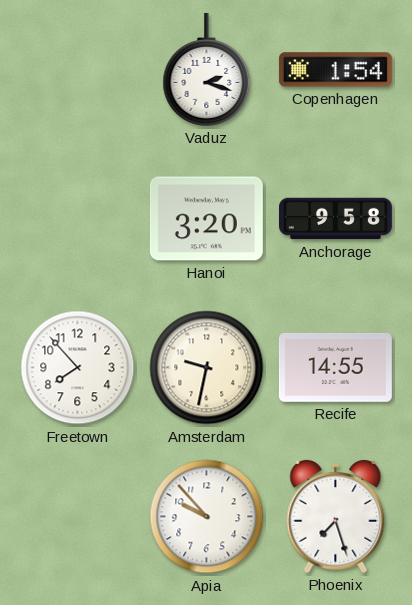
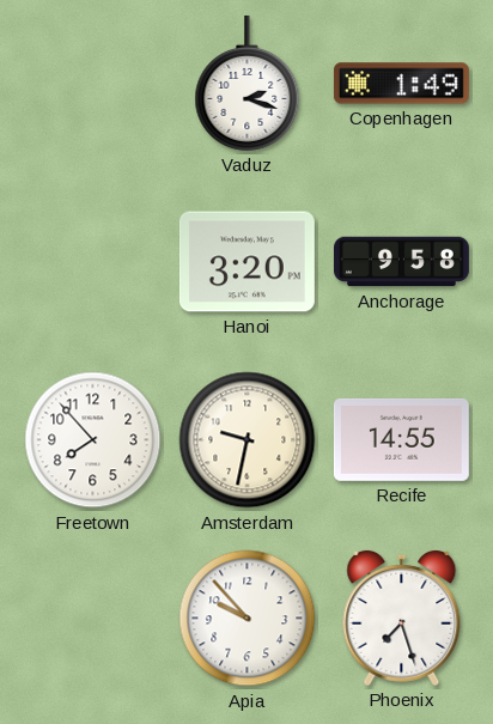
Copenhagen: 1:54 -> 1:49 (401, 84)
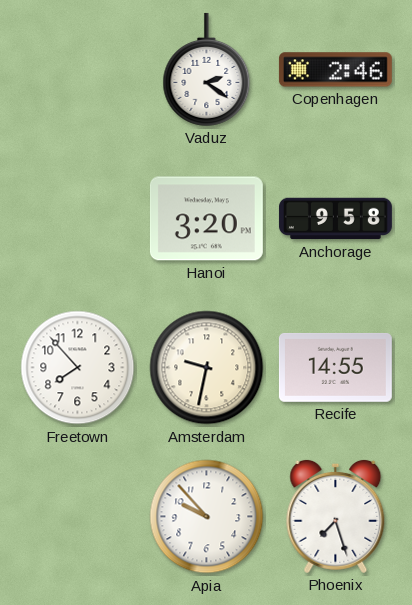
Vaduz: 2:18 -> 2:21 (207, 69)
Copenhagen: 1:49 -> 2:46 (335, 70)
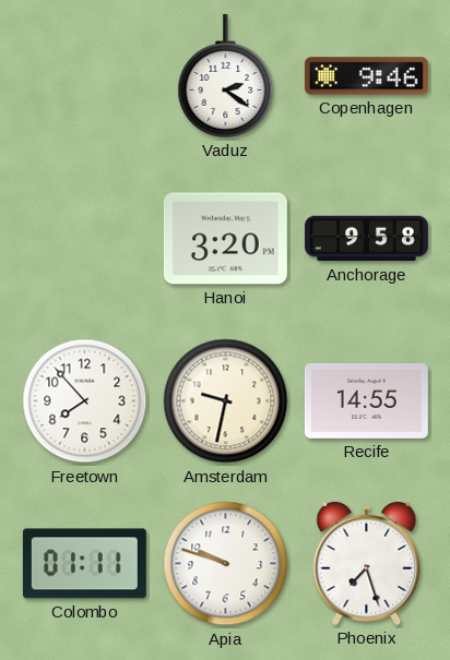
Copenhagen: 2:46 -> 9:46 (366, 76)
Colombo: none -> 01:11 (84, 564)
Apia: 9:53 -> 9:48 (226, 564)
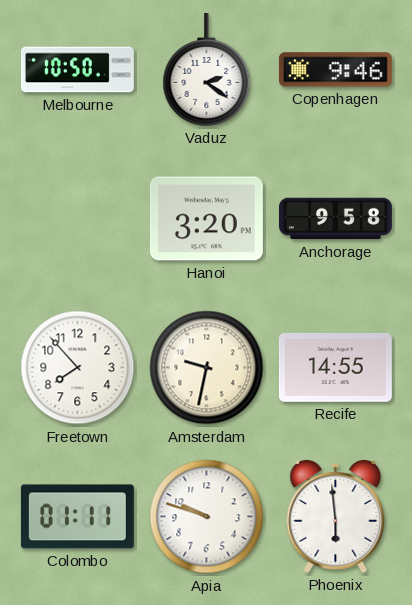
Melbourne: none -> 10:50 (77, 70)
Phoenix: 7:27 -> 5:59 (336, 516)
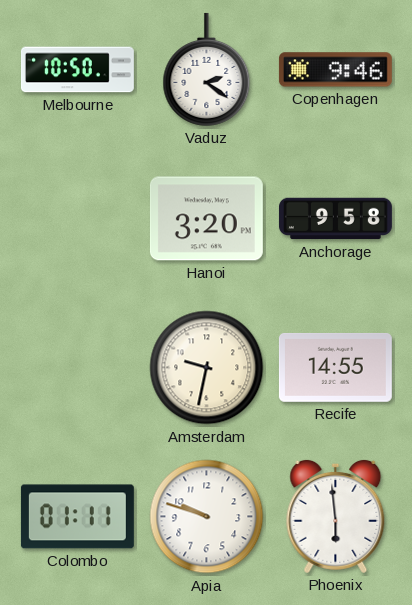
Freetown: 7:53 -> none (78, 368)
